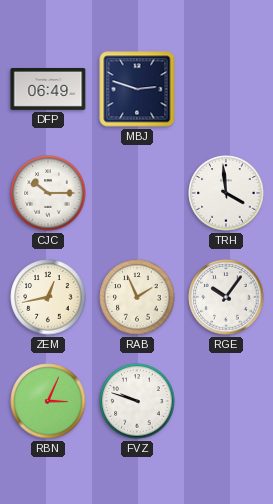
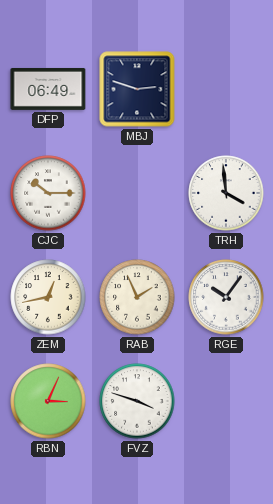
FVZ: 9:48 -> 3:48 (137, 401)
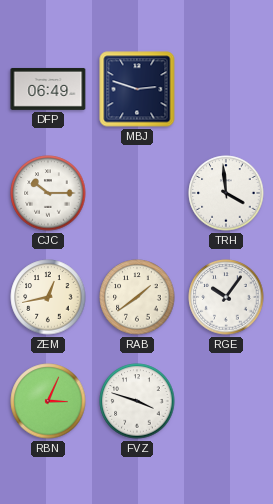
RAB: 1:56 -> 1:39 (137, 297)
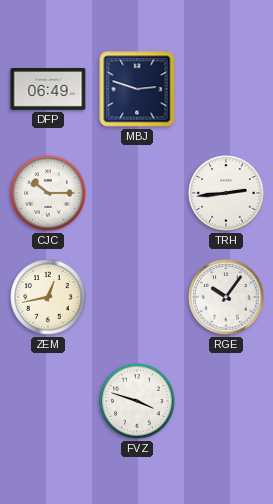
TRH: 3:59 -> 2:44 (226, 193)
RAB: 1:39 -> none (137, 297)
RBN: 3:04 -> none (48, 401)
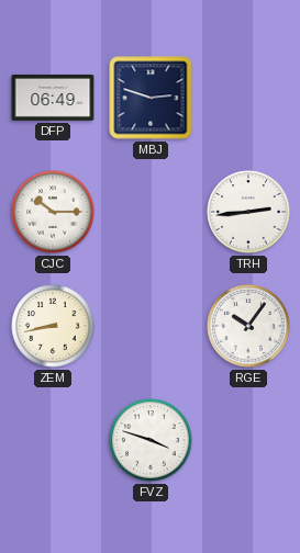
ZEM: 12:43 -> 8:43 (53, 326)
